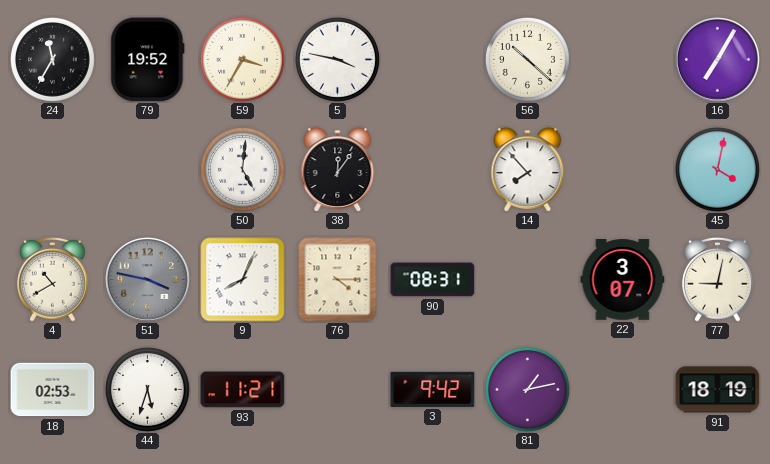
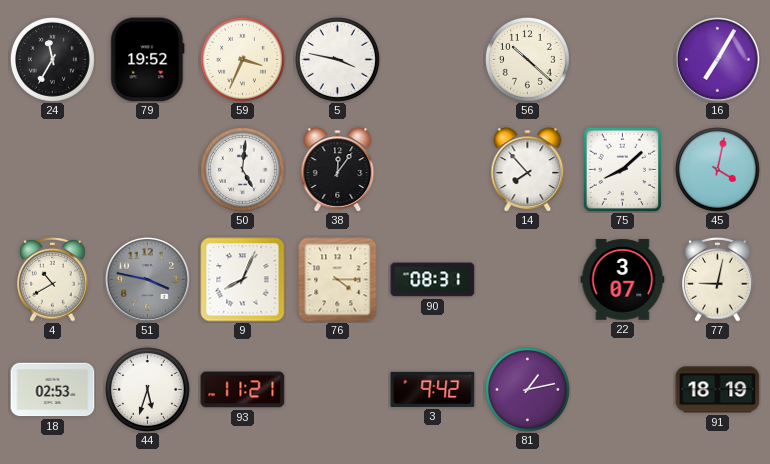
59: 3:35 -> 3:34 (242, 59)
75: none -> 8:08 (623, 169)
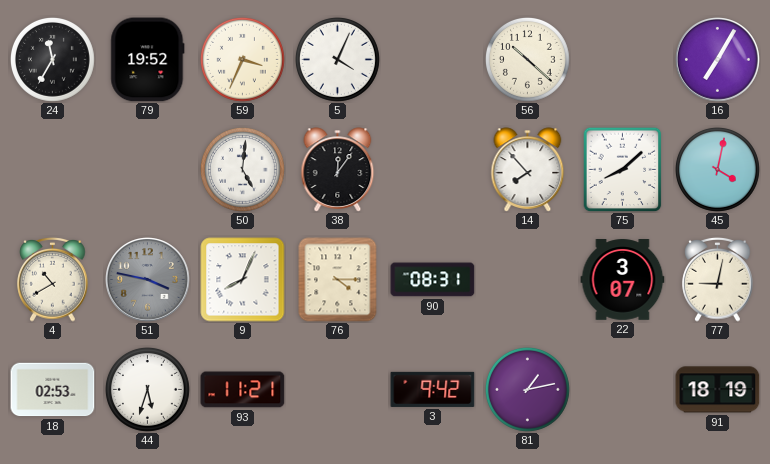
5: 3:47 -> 4:04 (337, 59)
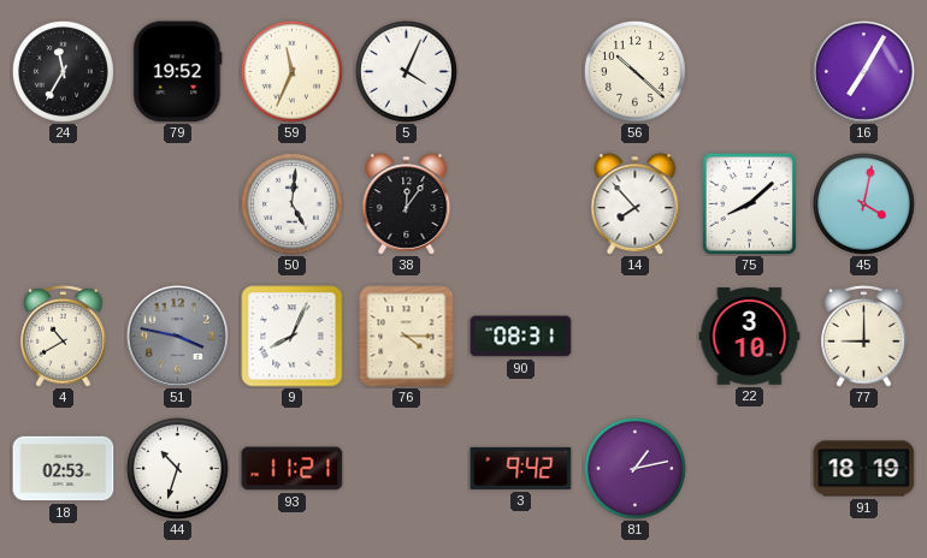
59: 3:34 -> 11:34 (291, 71)
22: 3:07 -> 3:10 (750, 337)
77: 9:02 -> 9:00 (864, 337)
44: 5:33 -> 10:33 (177, 468)
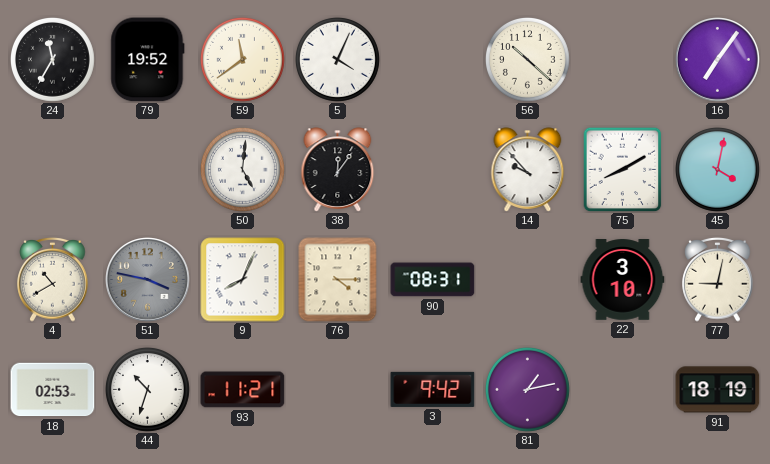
59: 11:34 -> 11:39 (242, 59)
16: 7:05 -> 7:06 (718, 60)
14: 7:53 -> 9:53 (528, 170)
75: 8:08 -> 8:10 (623, 169)
77: 9:00 -> 9:02 (718, 280)
